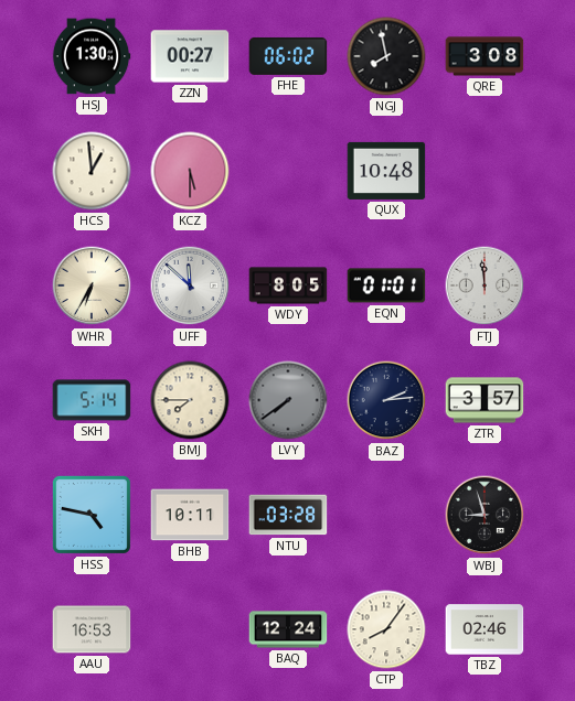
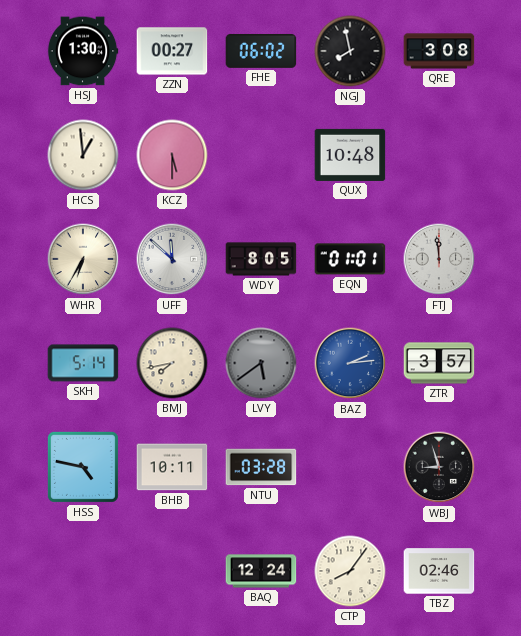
BMJ: 7:45 -> 7:43 (172, 363)
LVY: 7:39 -> 5:39 (261, 363)
BAZ dial: navy -> blue (350, 363)
AAU: 16:53 -> none (92, 629)
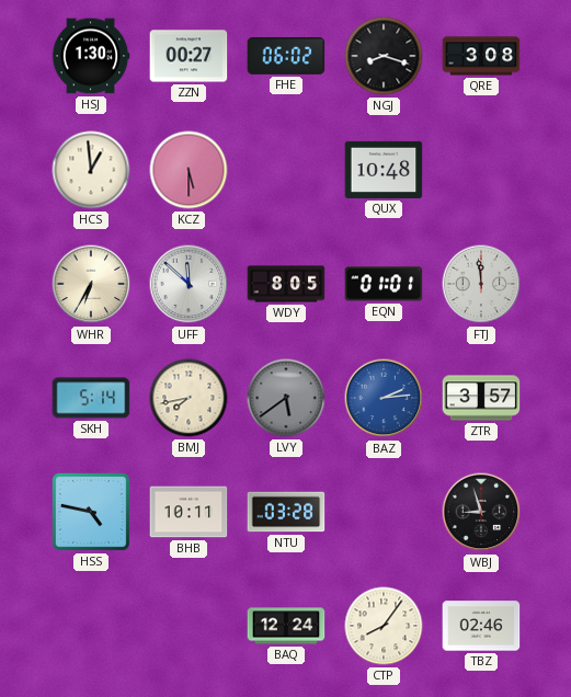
NGJ: 7:58 -> 8:18 (384, 56)
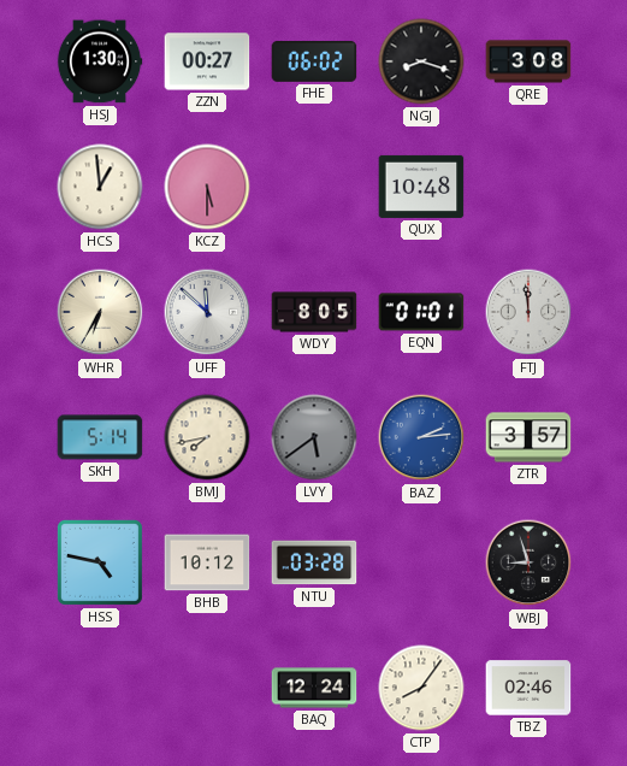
BHB: 10:11 -> 10:12 (207, 562)
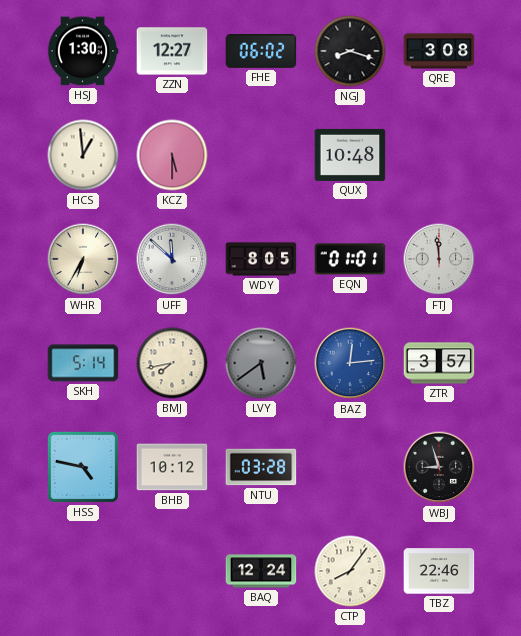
ZZN: 00:27 -> 12:27 (172, 51)
BAZ: 2:14 -> 12:14 (350, 363)
TBZ: 02:46 -> 22:46 (439, 571)
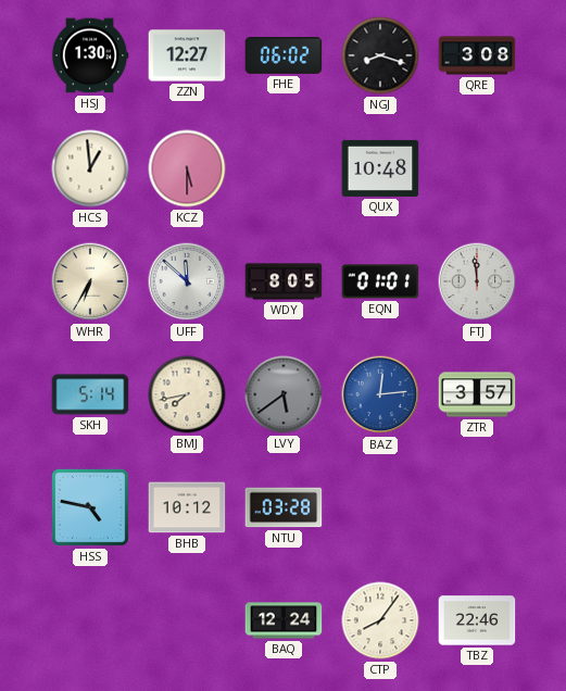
WBJ: 8:57 -> none (439, 467)
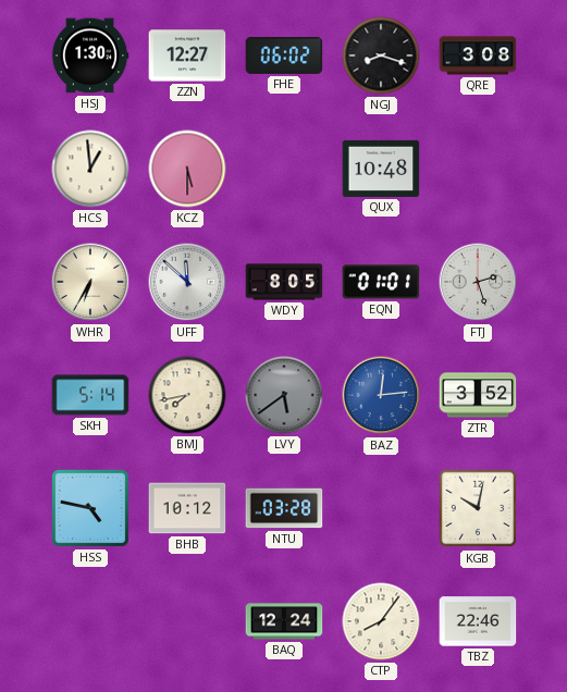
FTJ: 11:59 -> 2:27 (478, 282)
ZTR: 3:57 -> 3:52 (478, 395)
KGB: none -> 10:02 (478, 508)
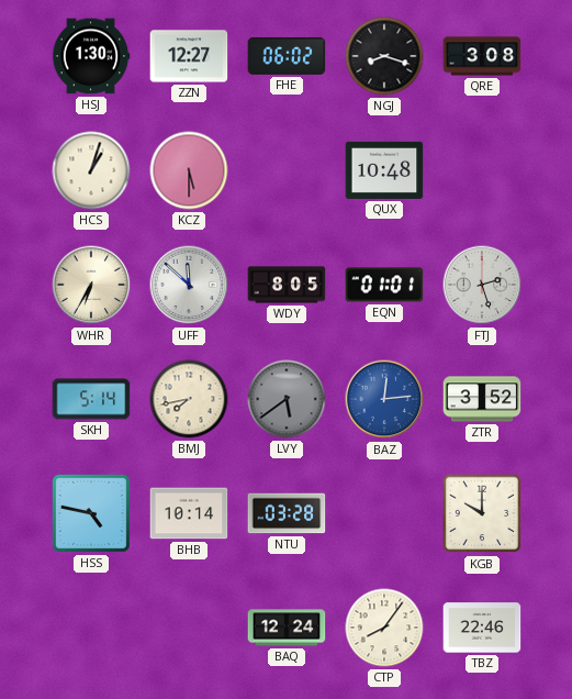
HCS: 12:59 -> 1:03 (91, 170)
BHB: 10:12 -> 10:14 (189, 513)
KGB: 10:02 -> 10:00 (482, 513)
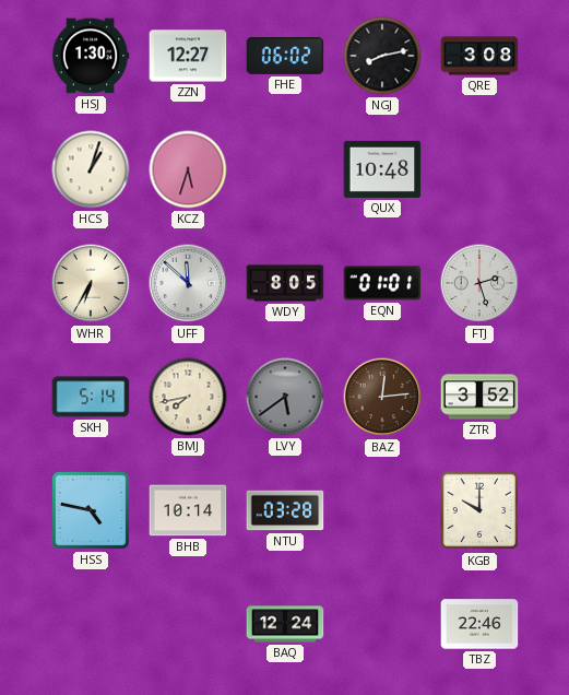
NGJ: 8:18 -> 8:13 (382, 56)
KCZ: 5:30 -> 5:33 (188, 169)
BAZ dial: blue -> brown (382, 397)
CTP: 8:06 -> none (384, 628)
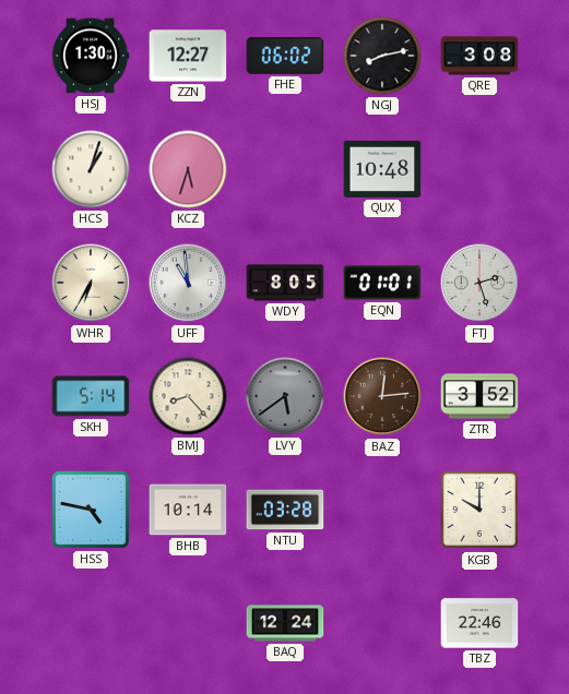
UFF: 11:52 -> 10:59 (188, 283)
BMJ: 7:43 -> 8:23 (188, 396)
